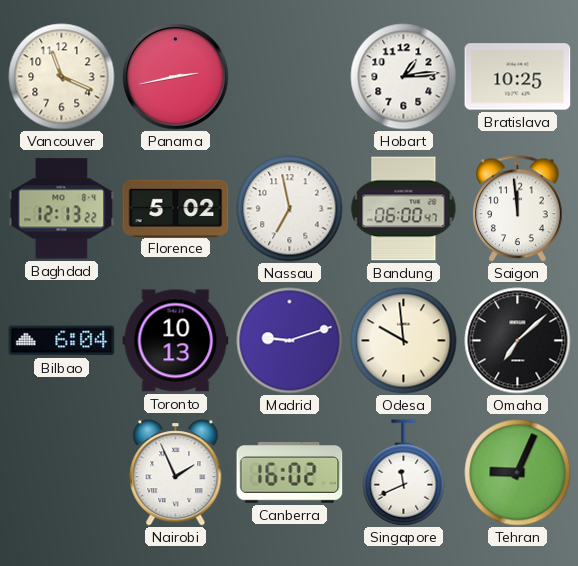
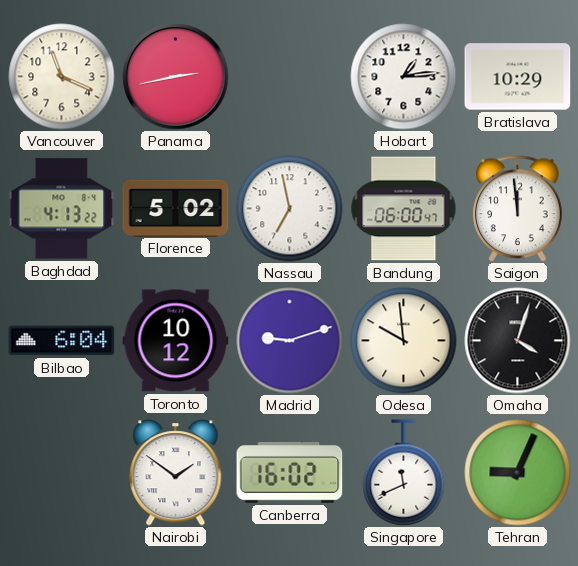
Bratislava: 10:25 -> 10:29 (518, 77)
Baghdad: 12:13 -> 4:13 (62, 209)
Toronto: 10:13 -> 10:12 (176, 341)
Omaha: 7:08 -> 4:03 (518, 341)
Nairobi: 1:56 -> 1:51 (176, 473)
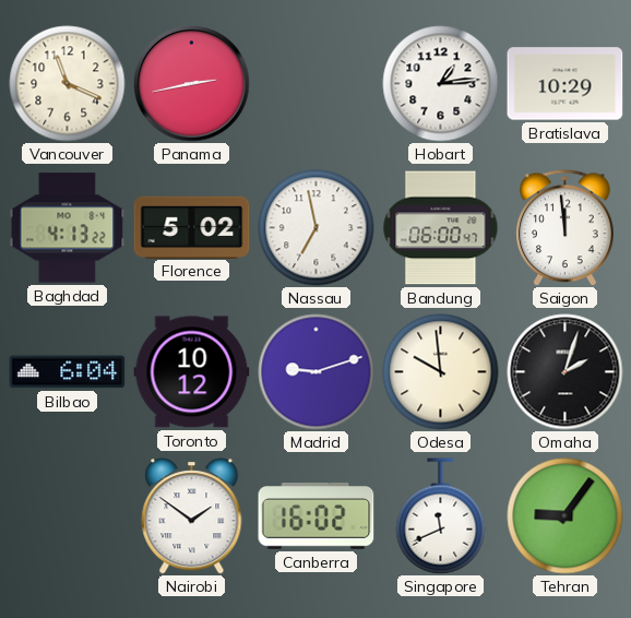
Omaha: 4:03 -> 2:03 (565, 372)
Tehran: 9:04 -> 9:06 (565, 516)
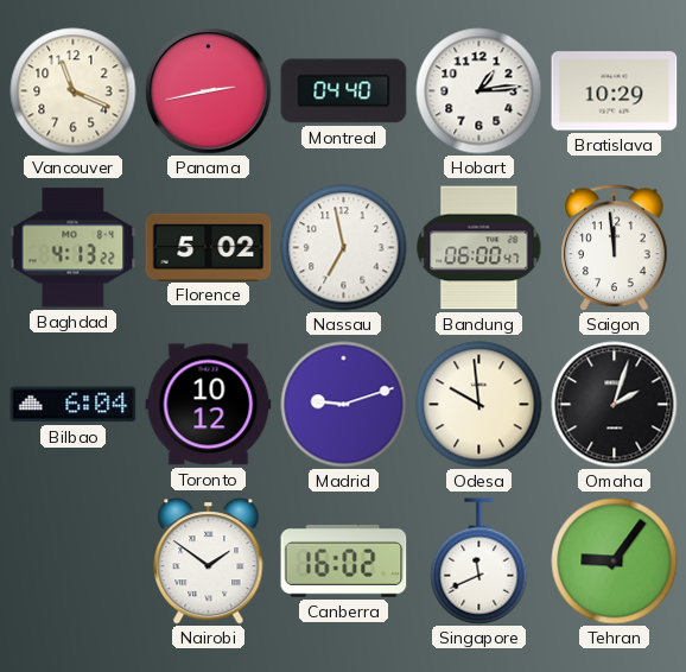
Montreal: none -> 04:40 (344, 91)
